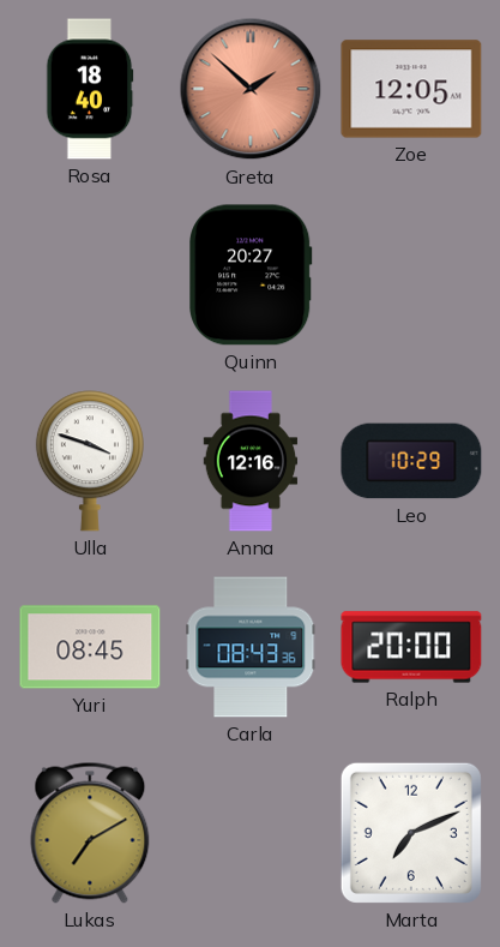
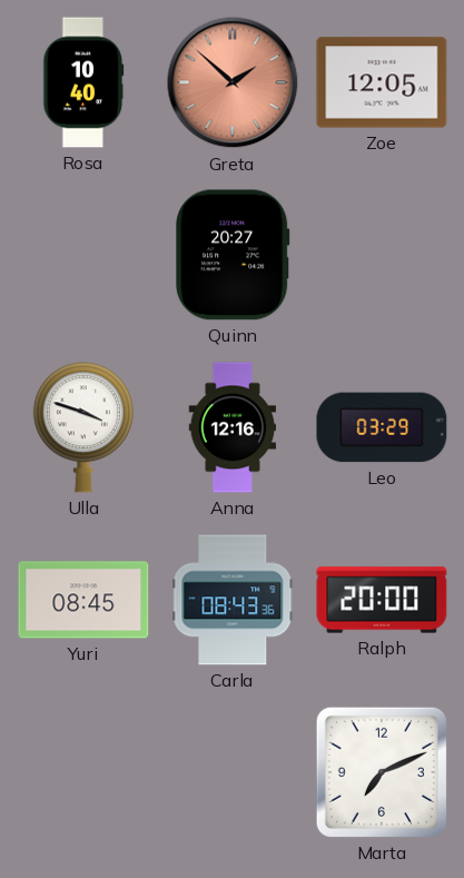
Rosa: 18:40 -> 10:40 (83, 82)
Leo: 10:29 -> 03:29 (382, 427)
Lukas: 7:10 -> none (90, 833)
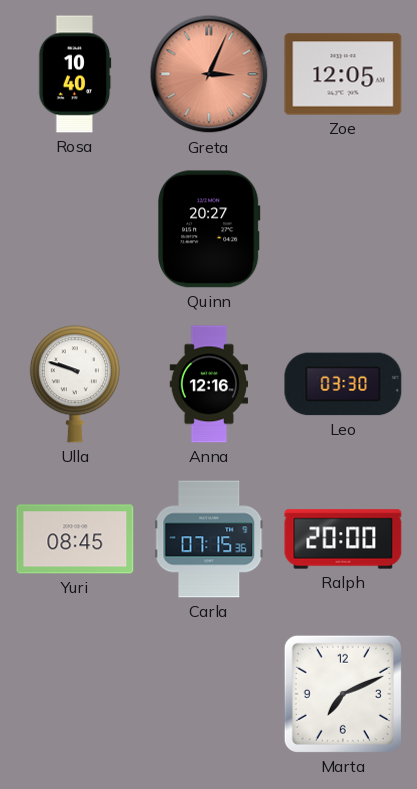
Greta: 1:52 -> 3:04 (209, 74)
Ulla: 3:48 -> 9:48 (75, 384)
Leo: 03:29 -> 03:30 (343, 384)
Carla: 08:43 -> 07:15 (209, 539)
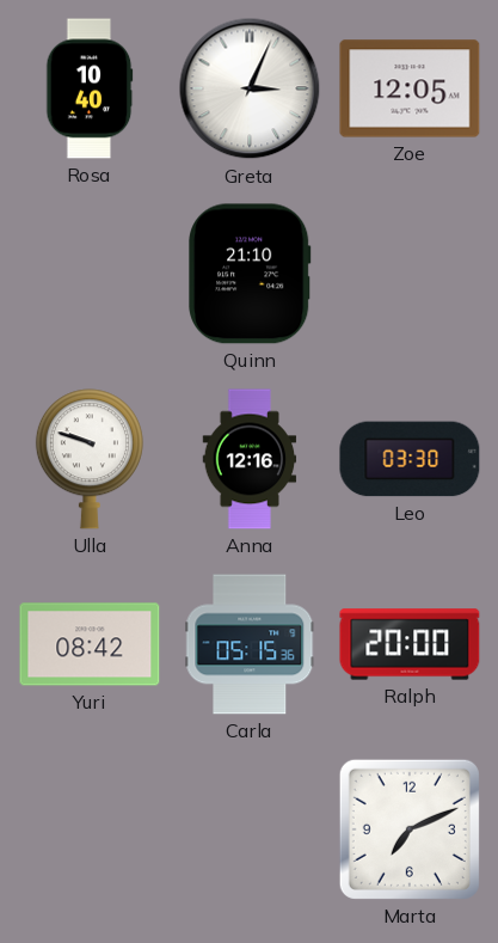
Greta dial: salmon -> white (250, 88)
Quinn: 20:27 -> 21:10 (251, 274)
Yuri: 08:45 -> 08:42 (90, 644)
Carla: 07:15 -> 05:15 (250, 644)
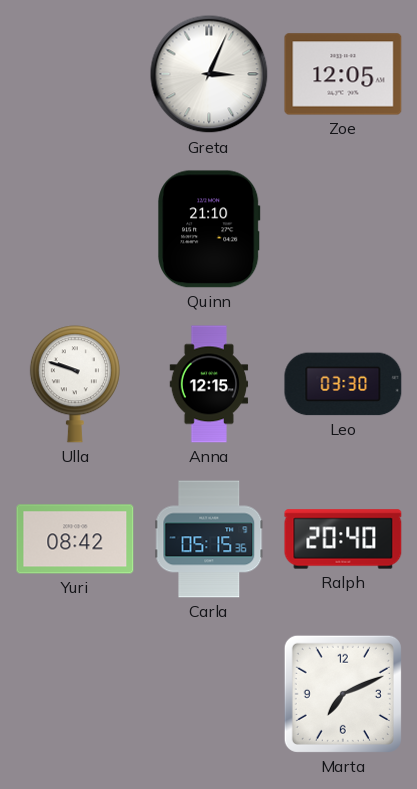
Rosa: 10:40 -> none (90, 88)
Anna: 12:16 -> 12:15 (209, 384)
Ralph: 20:00 -> 20:40 (343, 539)
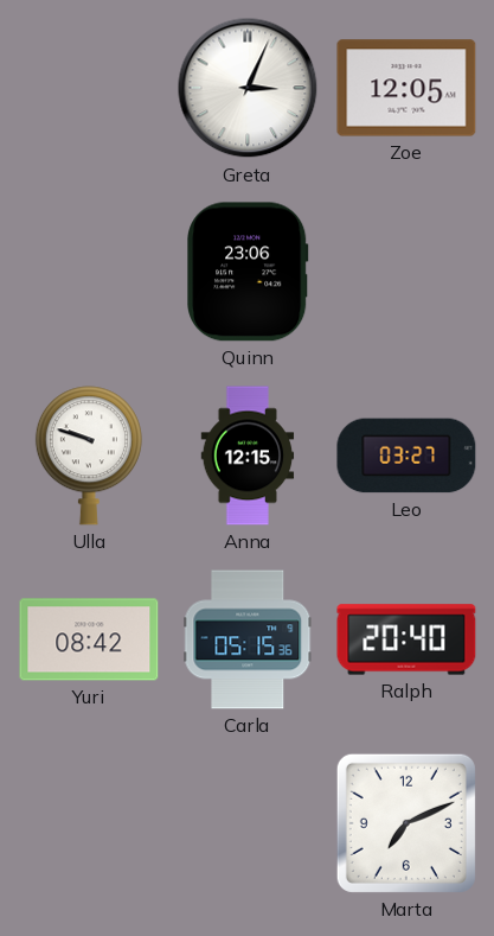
Quinn: 21:10 -> 23:06 (249, 272)
Leo: 03:30 -> 03:27 (406, 456)
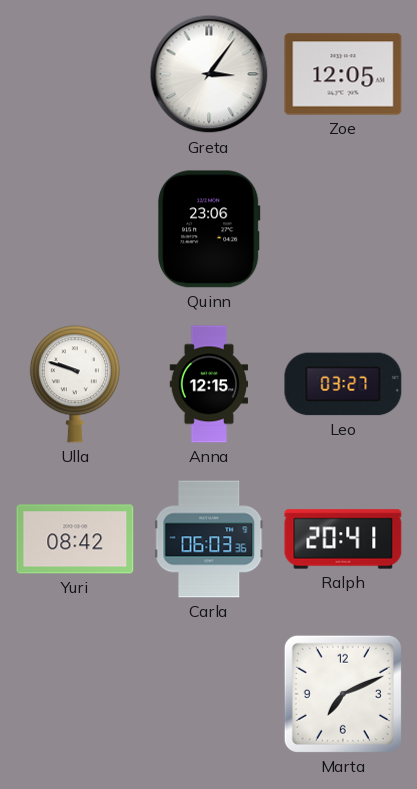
Greta: 3:04 -> 3:06 (209, 74)
Carla: 05:15 -> 06:03 (209, 539)
Ralph: 20:40 -> 20:41 (343, 539)
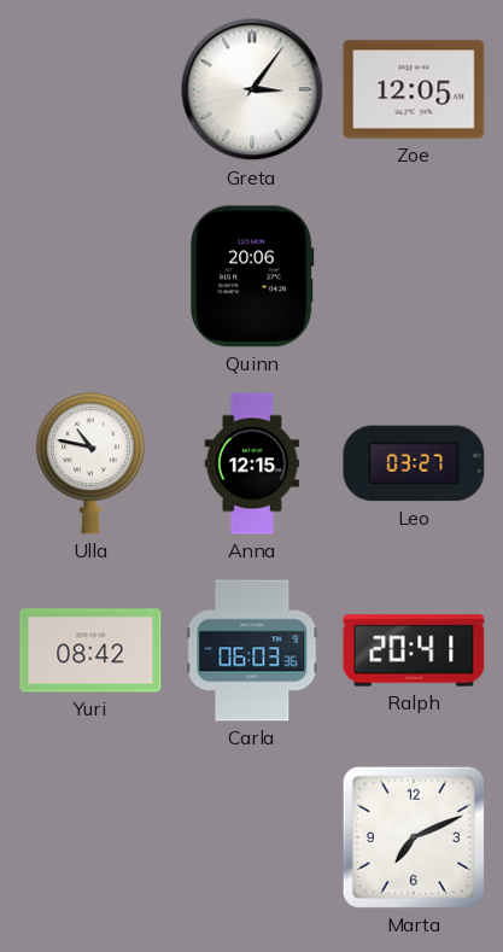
Quinn: 23:06 -> 20:06 (253, 276)
Ulla: 9:48 -> 10:47 (90, 463)
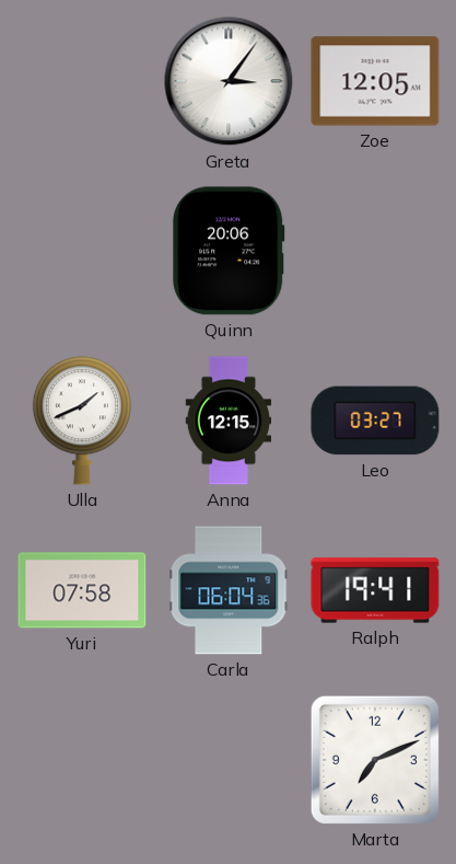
Ulla: 10:47 -> 1:41 (82, 421)
Yuri: 08:42 -> 07:58 (82, 590)
Carla: 06:03 -> 06:04 (229, 590)
Ralph: 20:41 -> 19:41 (375, 590)
